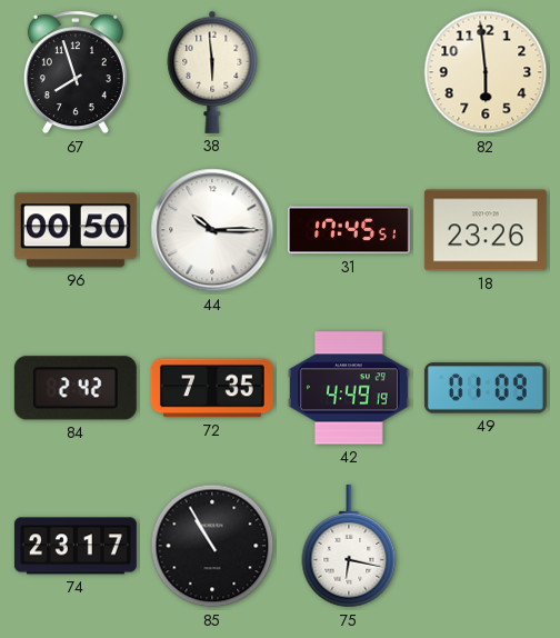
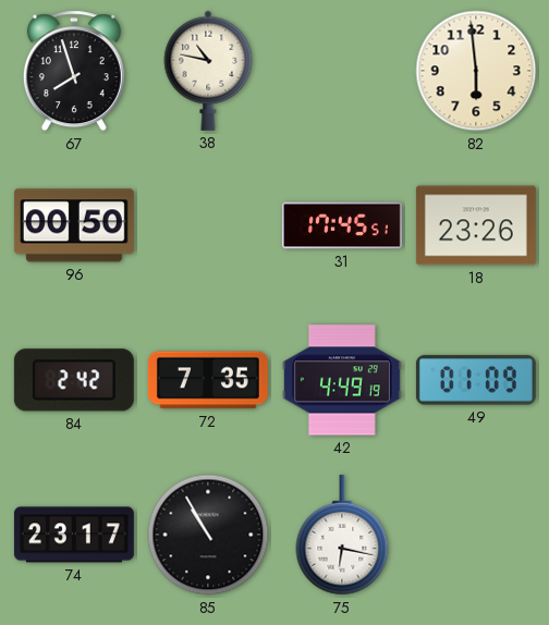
38: 5:59 -> 10:47 (208, 71)
44: 10:15 -> none (212, 230)
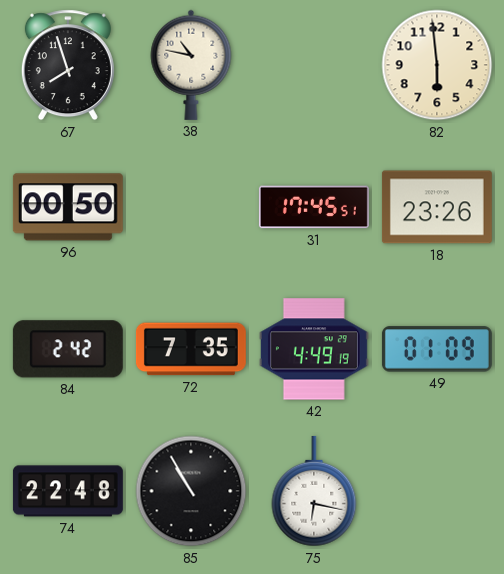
74: 23:17 -> 22:48 (68, 491)
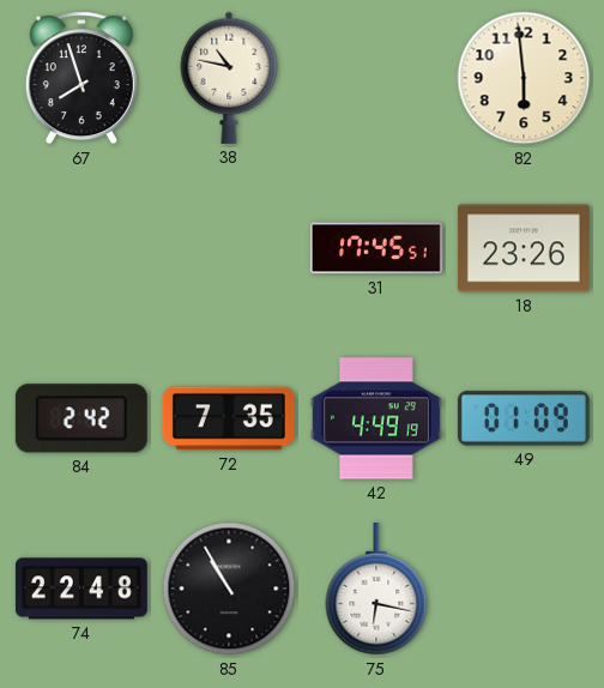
96: 00:50 -> none (68, 207)
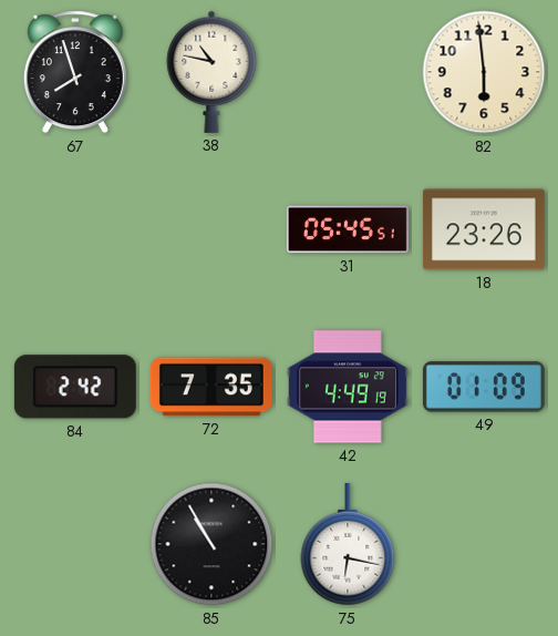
31: 17:45 -> 05:45 (348, 229)
74: 22:48 -> none (81, 589)
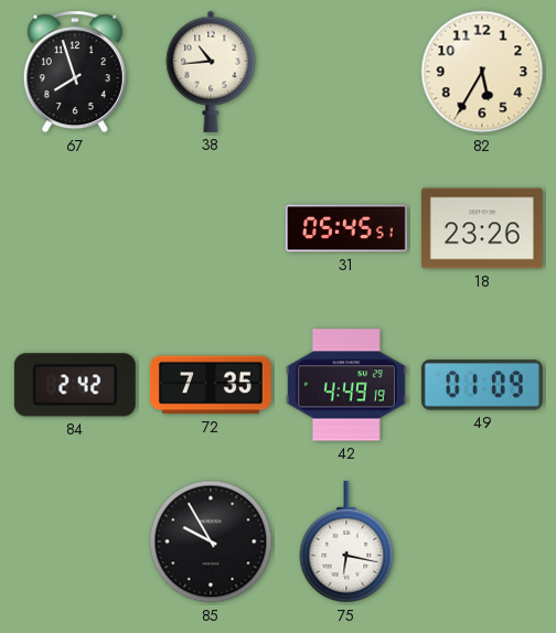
38: 10:47 -> 10:44 (211, 72)
82: 5:59 -> 5:35 (482, 72)
85: 10:55 -> 9:55 (211, 541)
